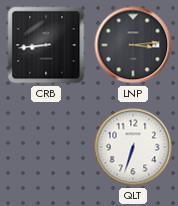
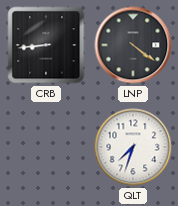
LNP: 3:14 -> 4:21 (133, 45)
QLT: 6:33 -> 7:33 (133, 147)
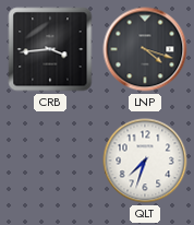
CRB: 8:44 -> 3:44 (50, 49)
LNP: 4:21 -> 4:18 (145, 49)
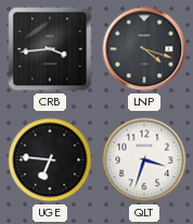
UGE: none -> 6:46 (50, 160)
QLT: 7:33 -> 3:33 (144, 160)
